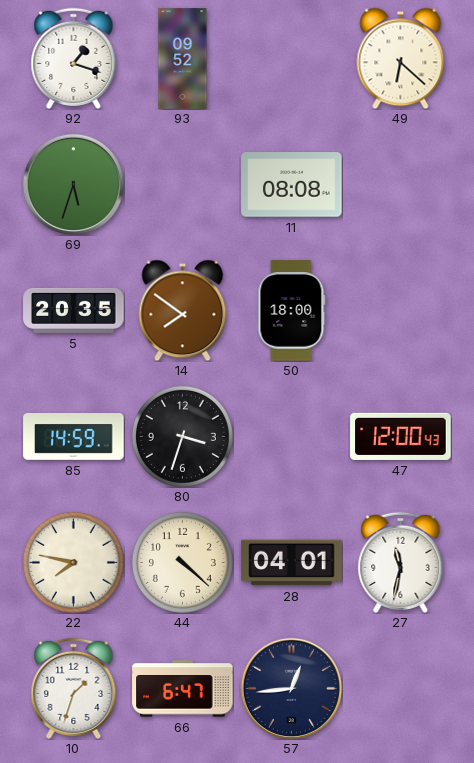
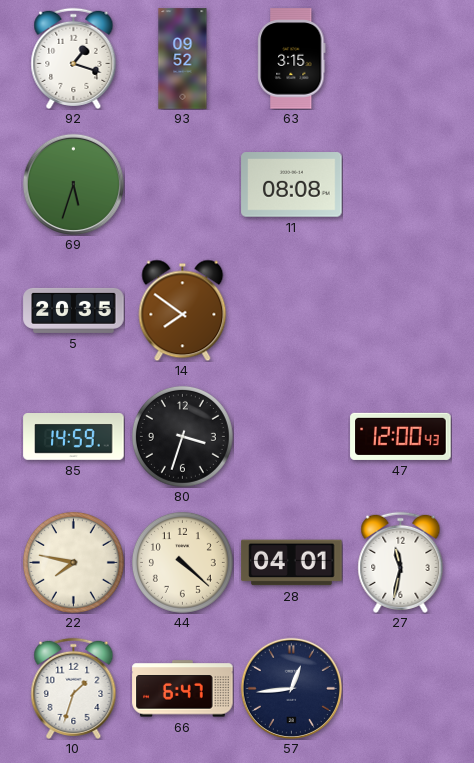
63: none -> 3:15 (292, 59)
49: 6:22 -> none (401, 58)
50: 18:00 -> none (292, 311)
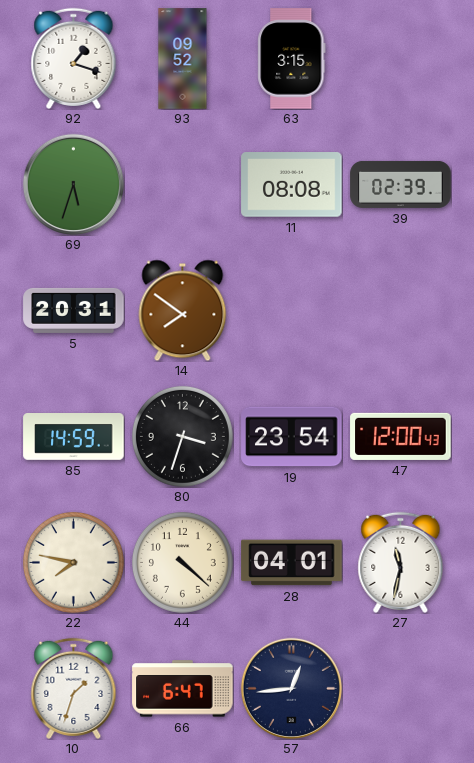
39: none -> 02:39 (401, 184)
5: 20:35 -> 20:31 (74, 310)
19: none -> 23:54 (292, 437)
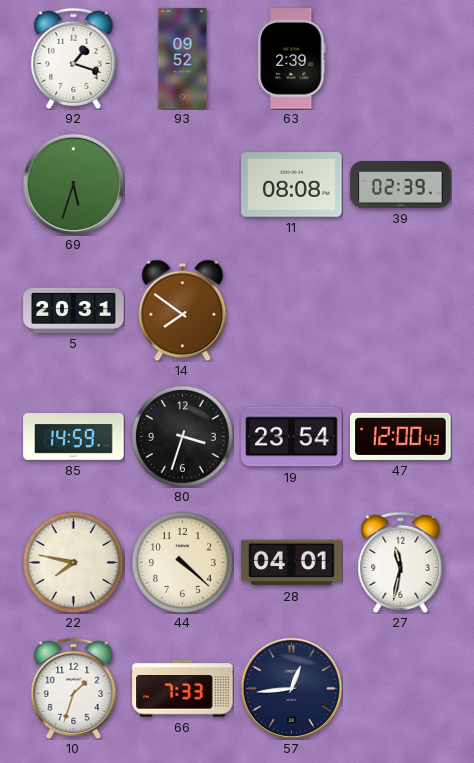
63: 3:15 -> 2:39 (292, 59)
66: 6:47 -> 7:33 (183, 689)
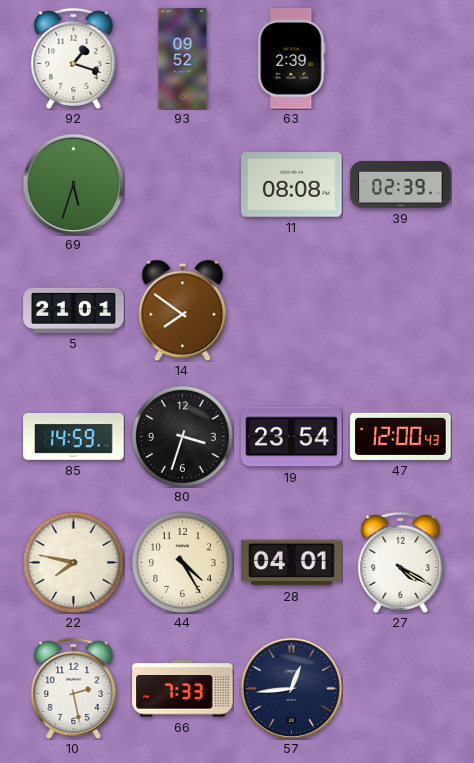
5: 20:31 -> 21:01 (74, 310)
44: 4:22 -> 4:25 (182, 562)
27: 11:32 -> 4:20 (401, 562)
10: 1:33 -> 2:28 (74, 688)
